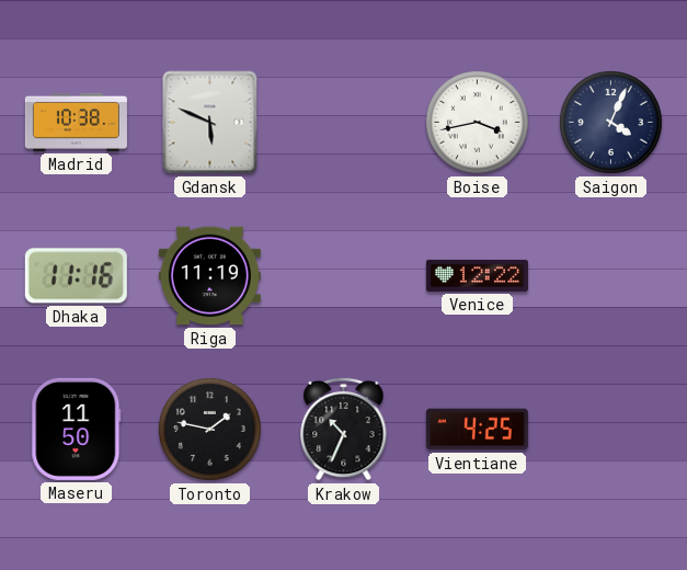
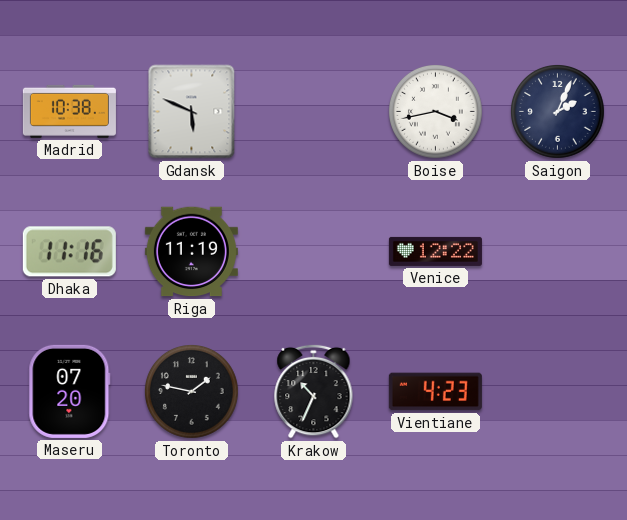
Saigon: 4:04 -> 2:04 (558, 112)
Maseru: 11:50 -> 07:20 (70, 391)
Vientiane: 4:25 -> 4:23 (435, 392)
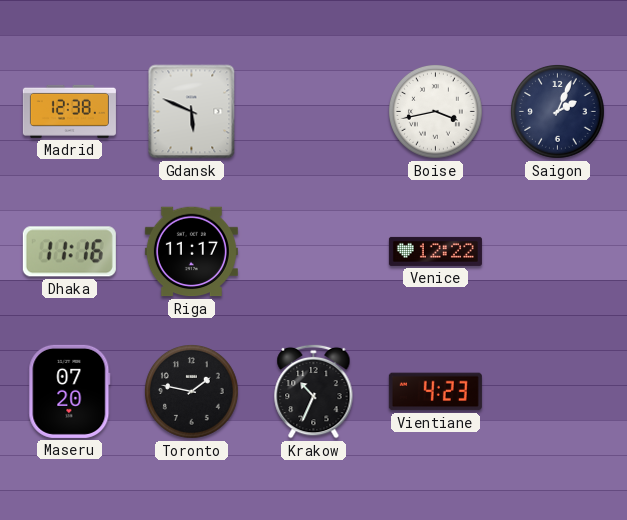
Madrid: 10:38 -> 12:38 (69, 111)
Riga: 11:19 -> 11:17 (191, 252)
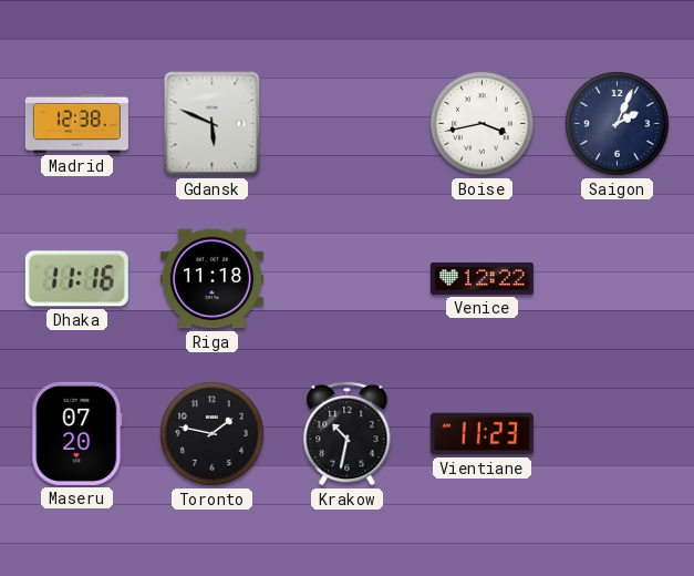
Riga: 11:17 -> 11:18 (211, 279)
Krakow: 10:34 -> 10:32 (348, 433)
Vientiane: 4:23 -> 11:23 (481, 434)
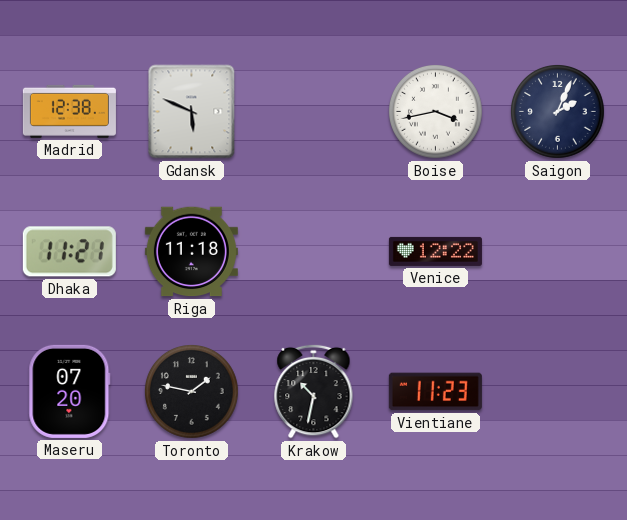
Dhaka: 11:16 -> 11:21 (69, 252)
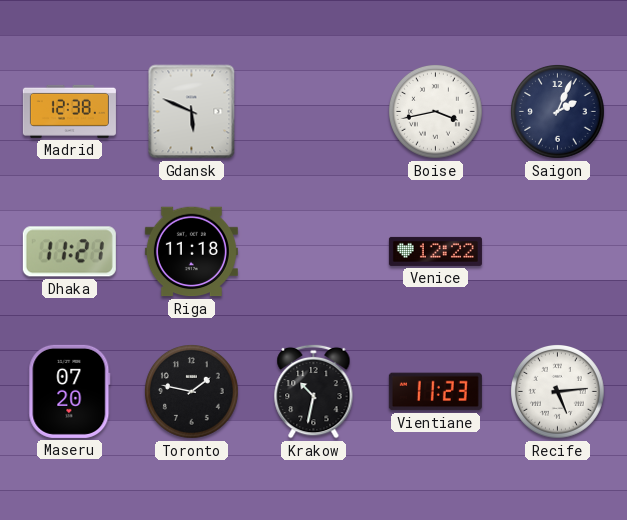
Recife: none -> 5:14 (558, 392)
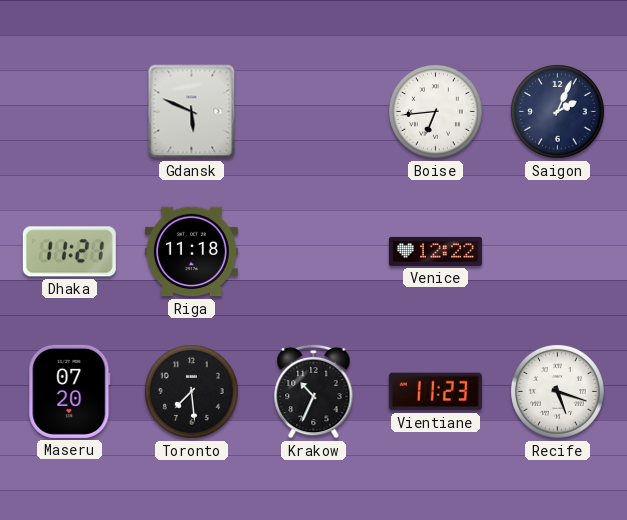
Madrid: 12:38 -> none (69, 111)
Boise: 3:43 -> 6:44 (436, 112)
Toronto: 1:47 -> 7:29 (192, 392)
Krakow: 10:32 -> 10:34 (314, 391)
Recife: 5:14 -> 5:18 (558, 392)
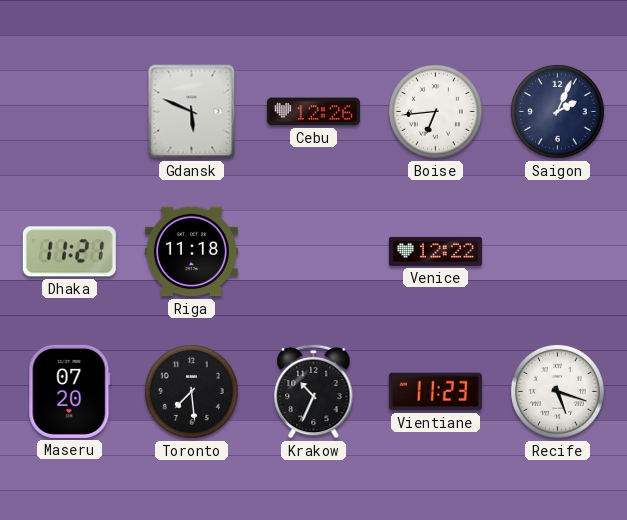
Cebu: none -> 12:26 (313, 112)
